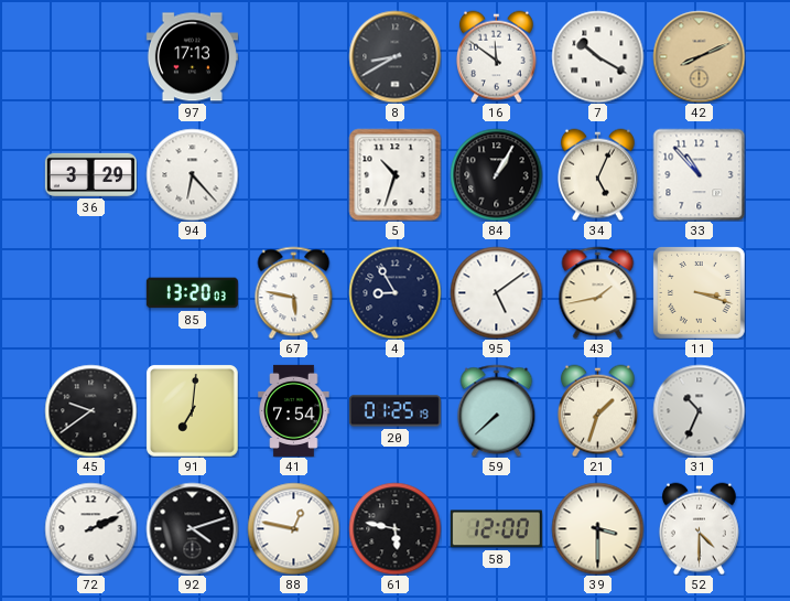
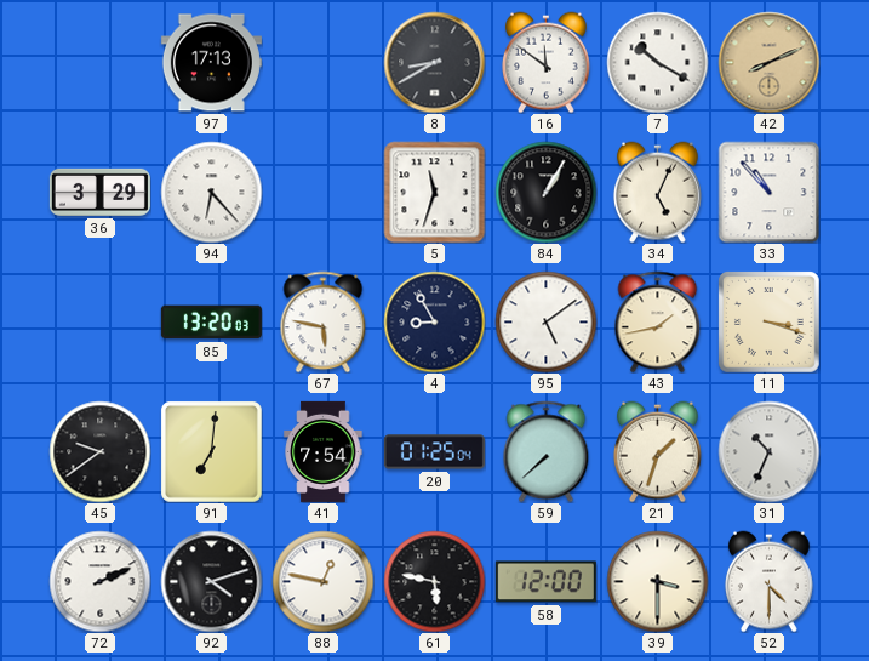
5: 10:33 -> 11:33 (434, 192)
20: 01:25:19 -> 01:25:04 (434, 452)
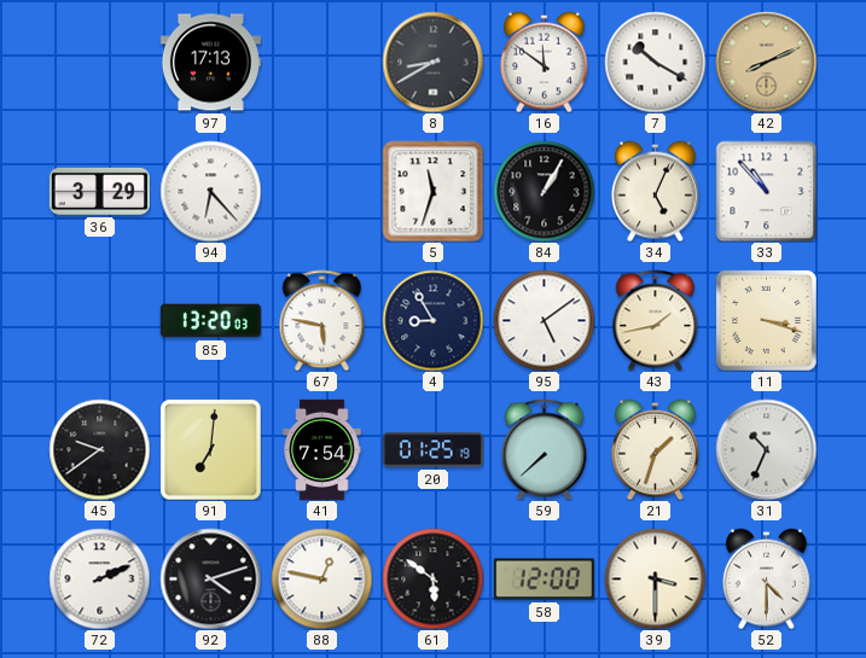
20: 01:25:04 -> 01:25:19 (432, 450)
61: 5:47 -> 5:51 (432, 578)
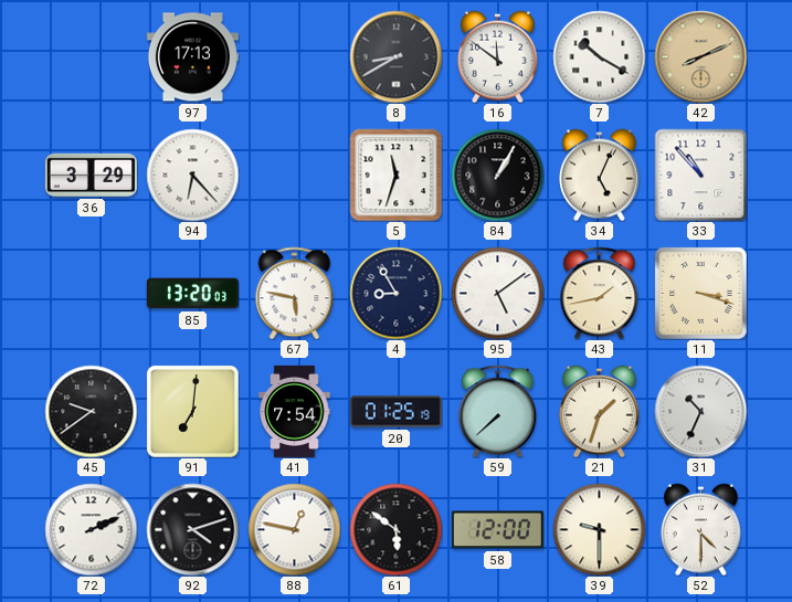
39: 3:30 -> 9:30 (599, 529)
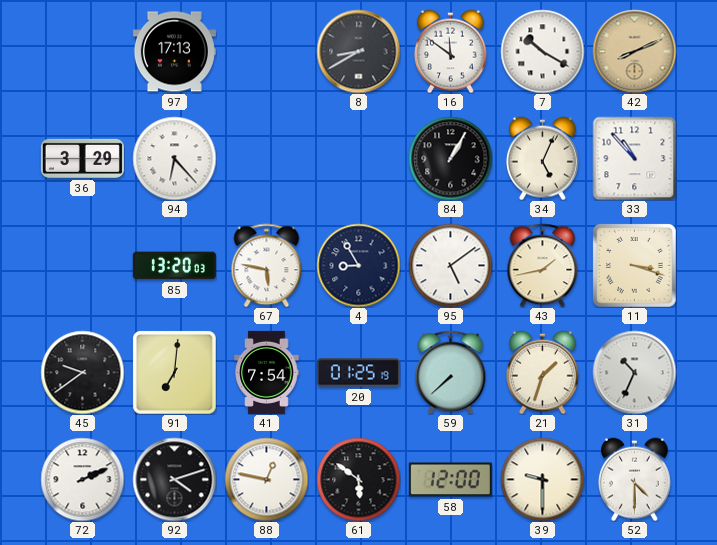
5: 11:33 -> none (395, 175)
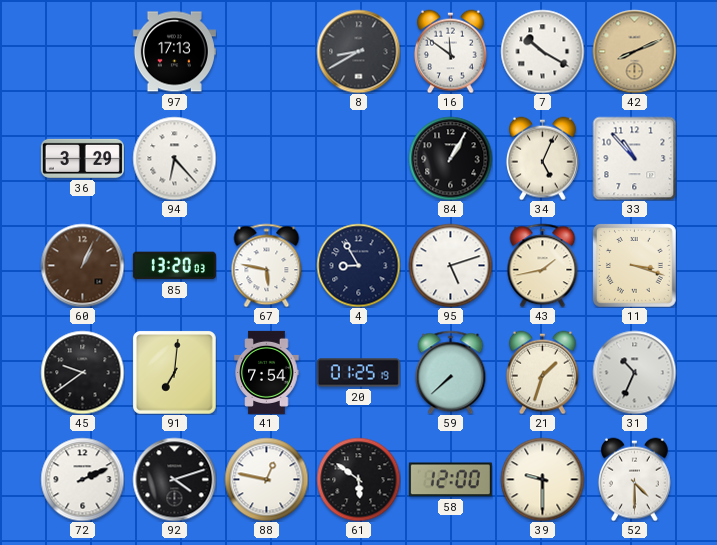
60: none -> 1:04 (82, 265)
95: 5:09 -> 5:12 (450, 265)
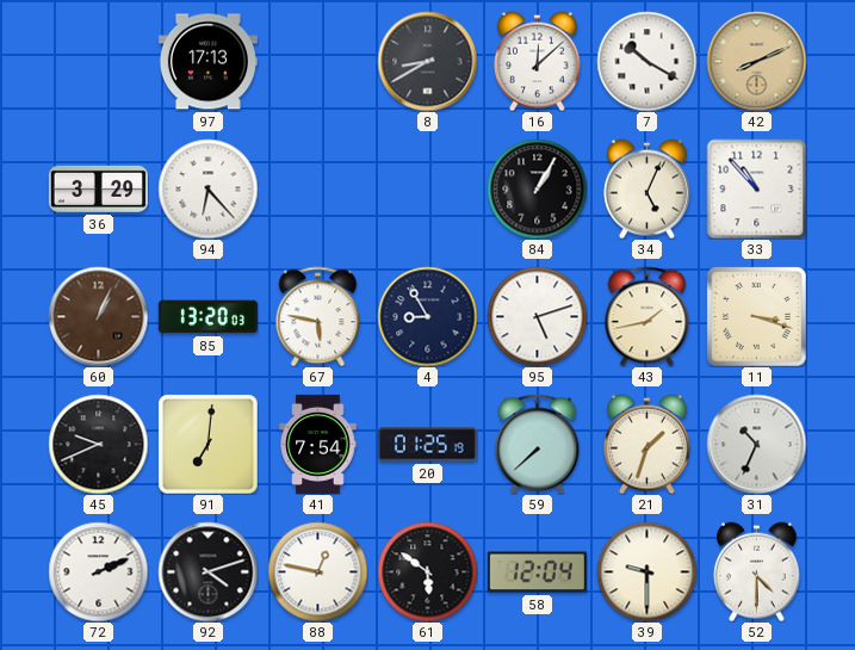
16: 11:51 -> 12:08 (537, 61)
45: 9:39 -> 9:41 (98, 444)
58: 12:00 -> 12:04 (537, 572)
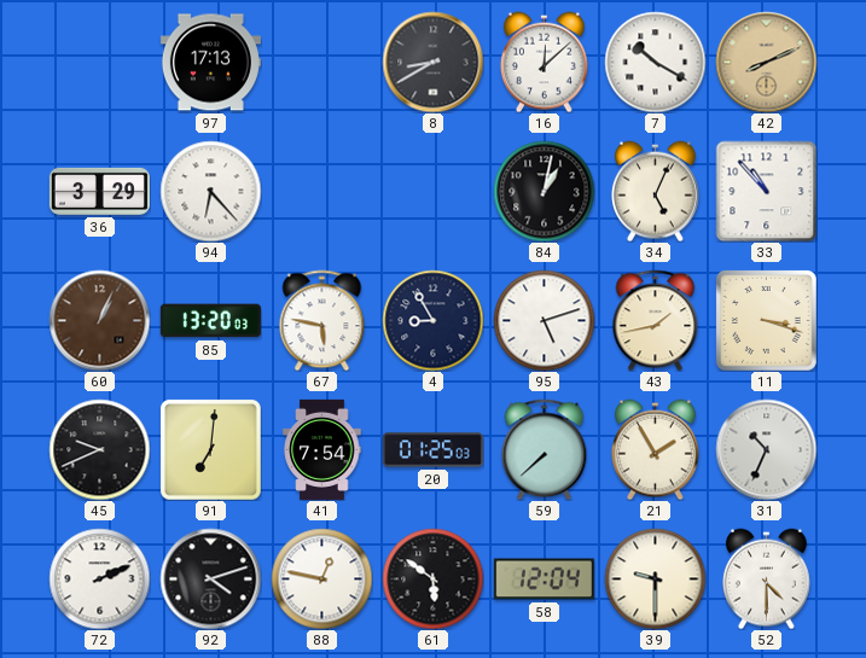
84: 1:05 -> 1:02 (544, 191)
20: 01:25:19 -> 01:25:03 (432, 450)
21: 1:33 -> 1:55 (655, 449)
